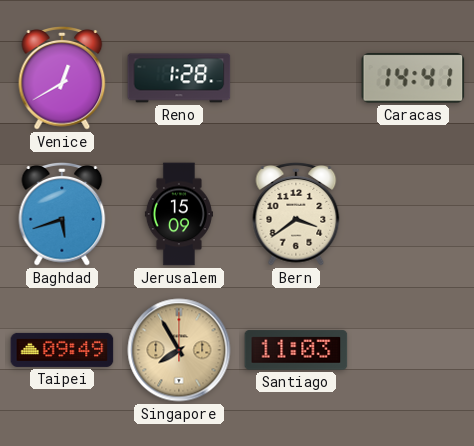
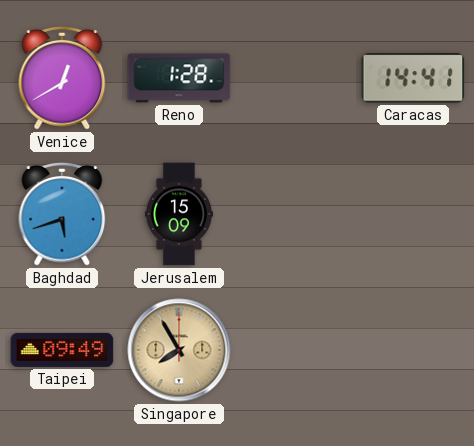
Bern: 3:39 -> none (296, 215)
Santiago: 11:03 -> none (296, 350)
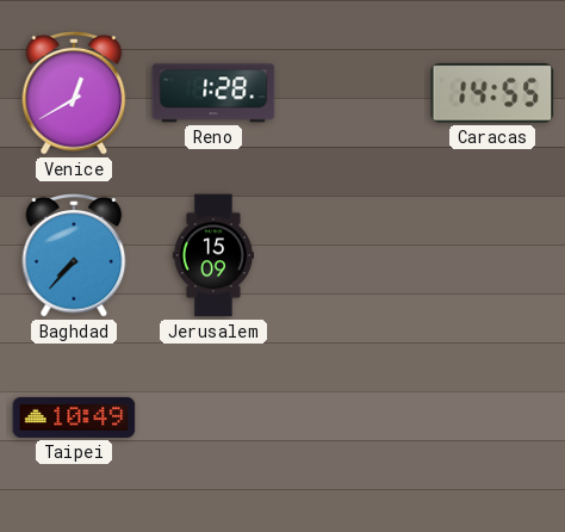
Caracas: 14:41 -> 14:55 (492, 93)
Baghdad: 5:42 -> 7:37 (74, 256)
Taipei: 09:49 -> 10:49 (74, 417)
Singapore: 7:55 -> none (179, 350)
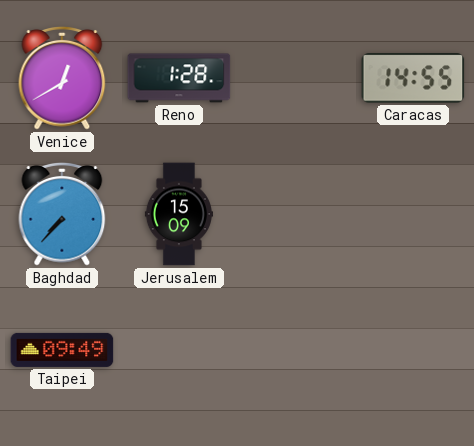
Taipei: 10:49 -> 09:49 (62, 350)
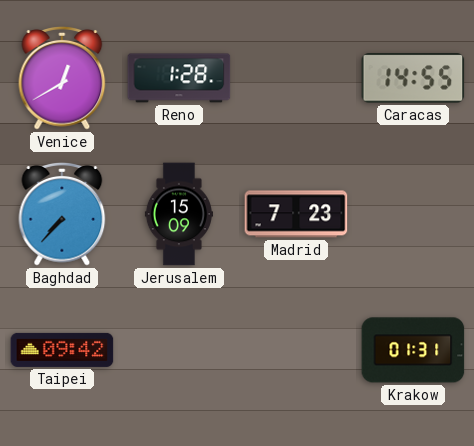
Madrid: none -> 7:23 (296, 214)
Taipei: 09:49 -> 09:42 (62, 350)
Krakow: none -> 01:31 (413, 350)
